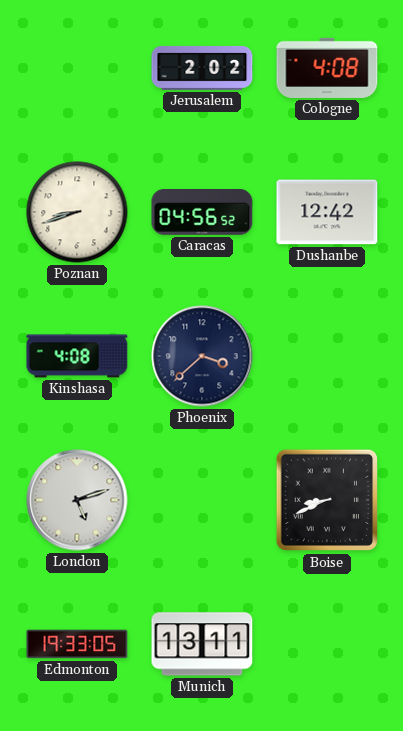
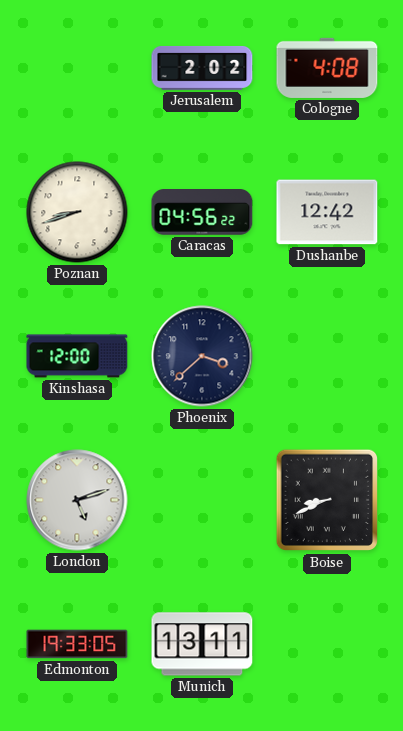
Caracas: 04:56:52 -> 04:56:22 (202, 213)
Kinshasa: 4:08 -> 12:00 (77, 356)
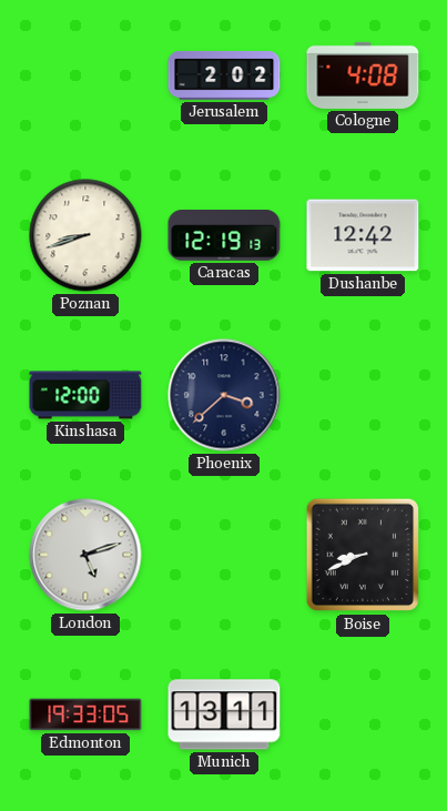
Caracas: 04:56 -> 12:19 (224, 236)
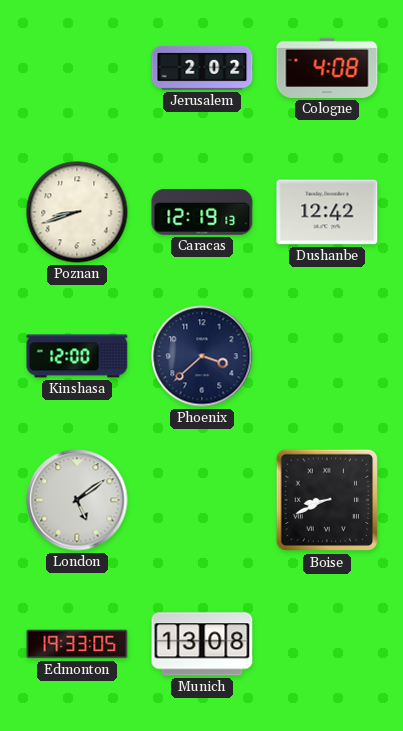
London: 5:12 -> 5:09 (77, 500)
Munich: 13:11 -> 13:08 (202, 644)
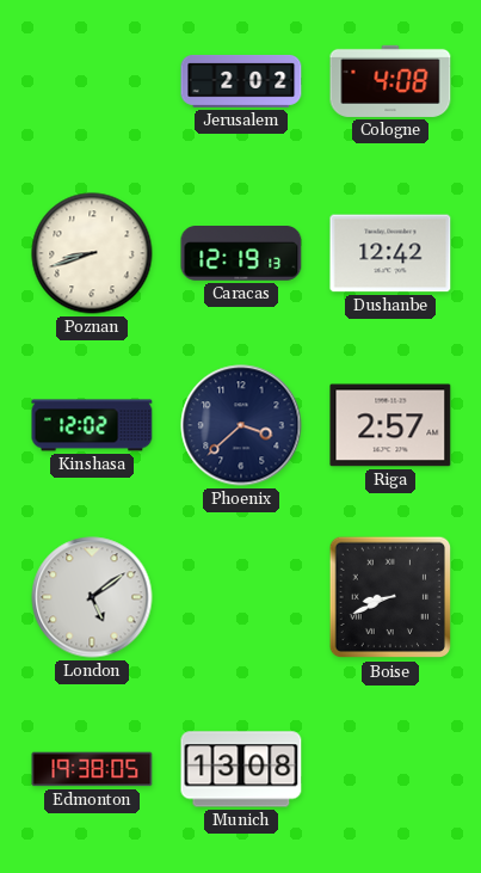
Kinshasa: 12:00 -> 12:02 (92, 425)
Riga: none -> 2:57 (390, 425)
Edmonton: 19:33 -> 19:38 (92, 769)
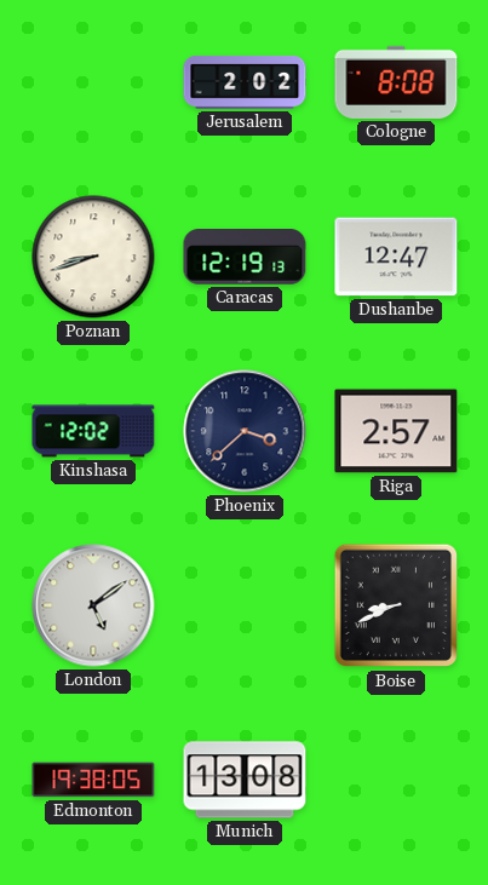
Cologne: 4:08 -> 8:08 (396, 82)
Dushanbe: 12:42 -> 12:47 (396, 257)
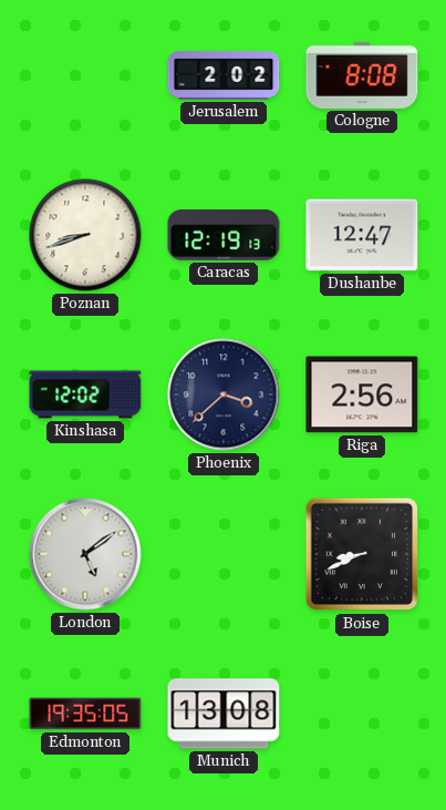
Riga: 2:57 -> 2:56 (362, 394)
Edmonton: 19:38 -> 19:35 (85, 714)
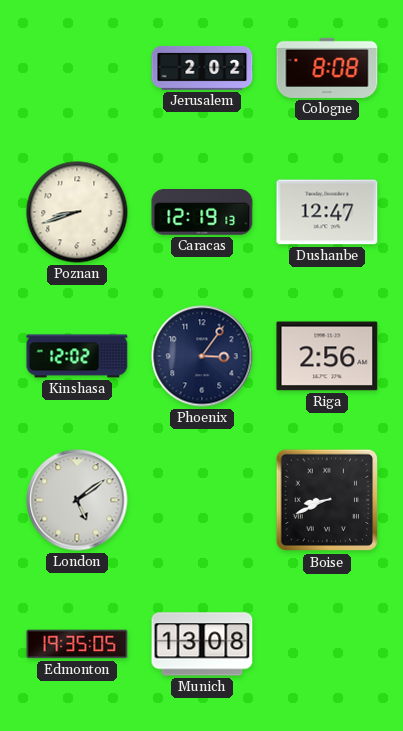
Phoenix: 3:38 -> 3:06 (202, 356)
